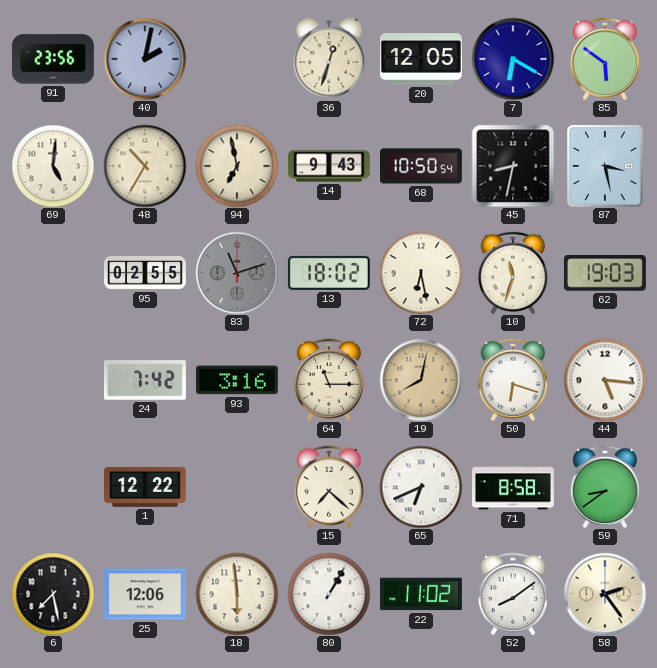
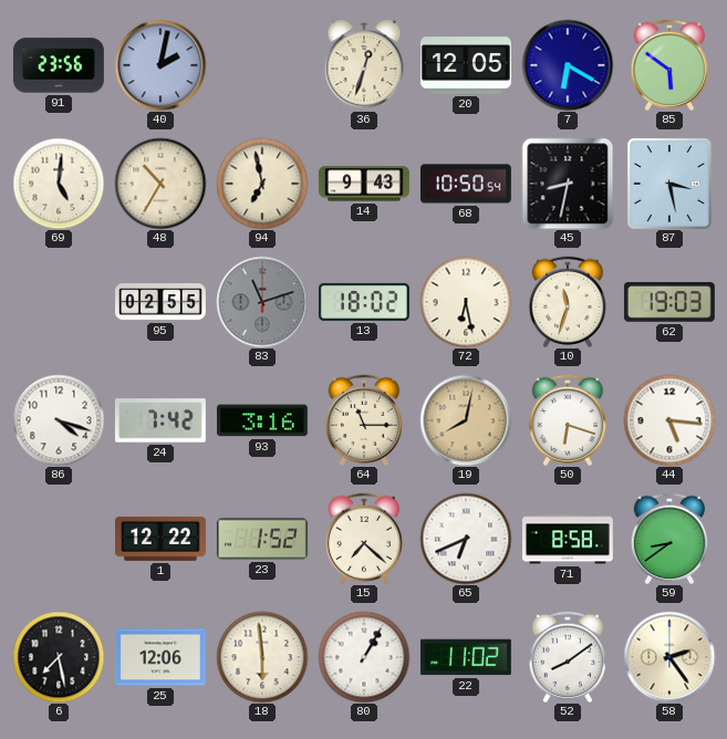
86: none -> 4:18 (59, 420)
23: none -> 1:52 (262, 539)
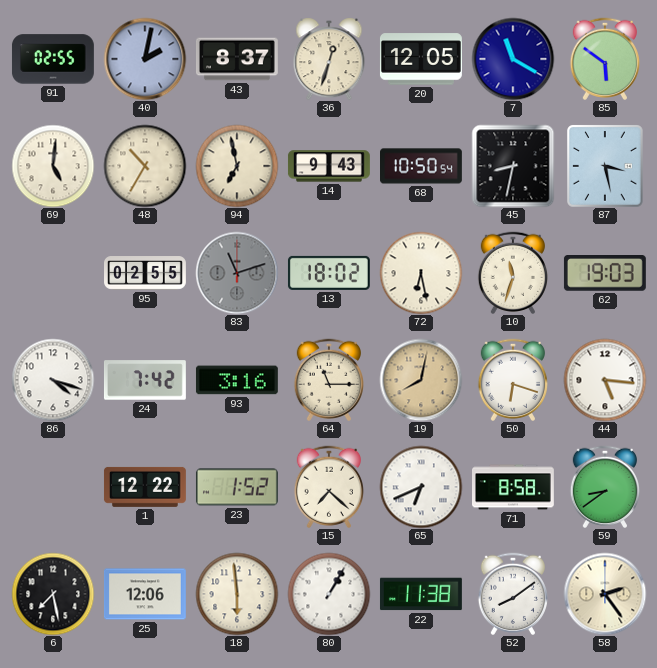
91: 23:56 -> 02:55 (53, 59)
43: none -> 8:37 (237, 59)
7: 6:20 -> 11:20 (513, 59)
22: 11:02 -> 11:38 (421, 594)
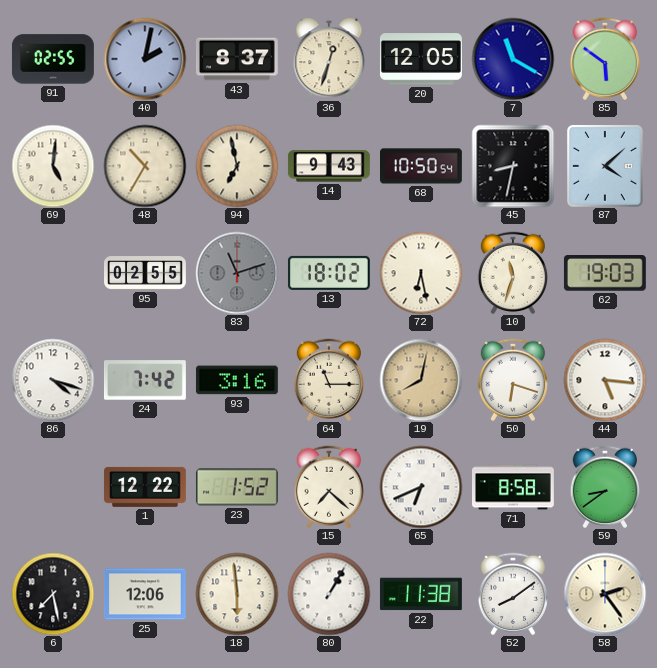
87: 3:28 -> 4:08 (606, 166)
